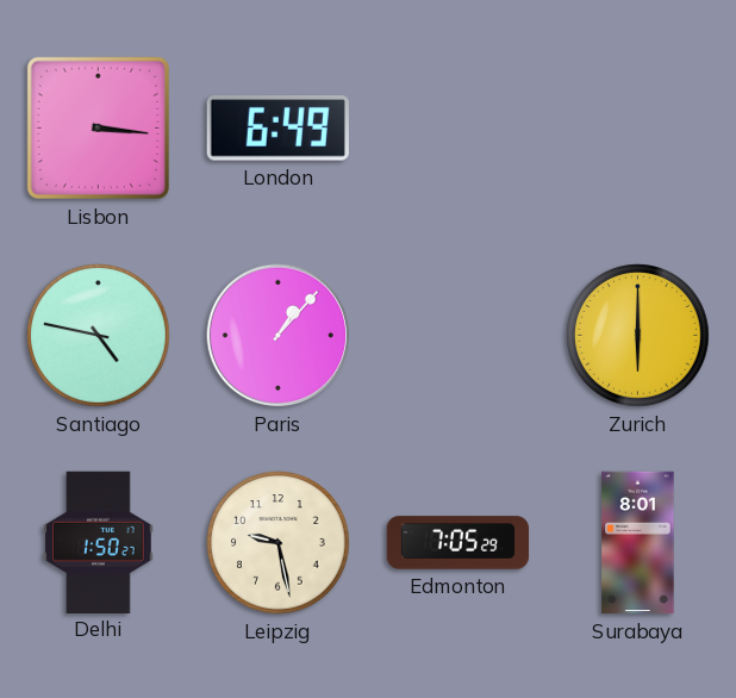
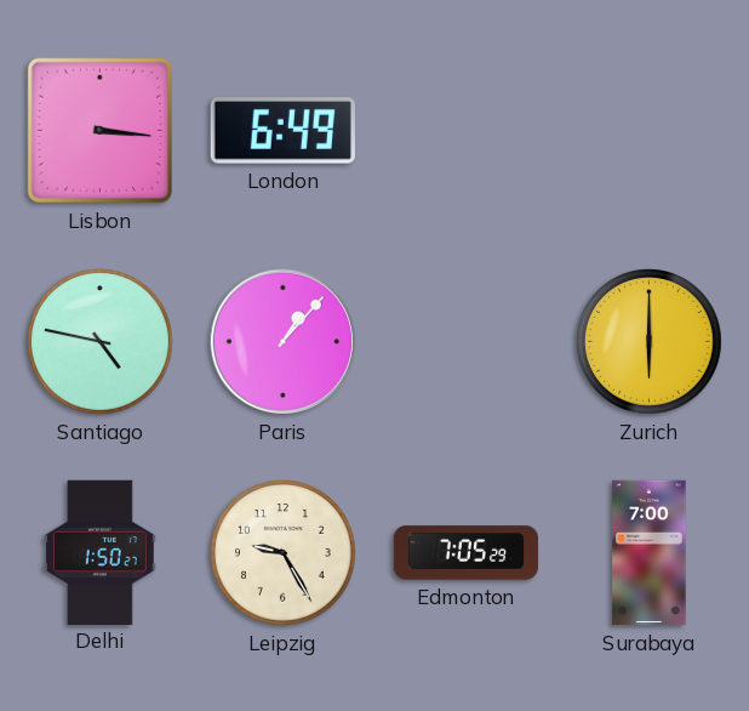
Leipzig: 9:28 -> 9:25 (284, 553)
Surabaya: 8:01 -> 7:00 (650, 553)
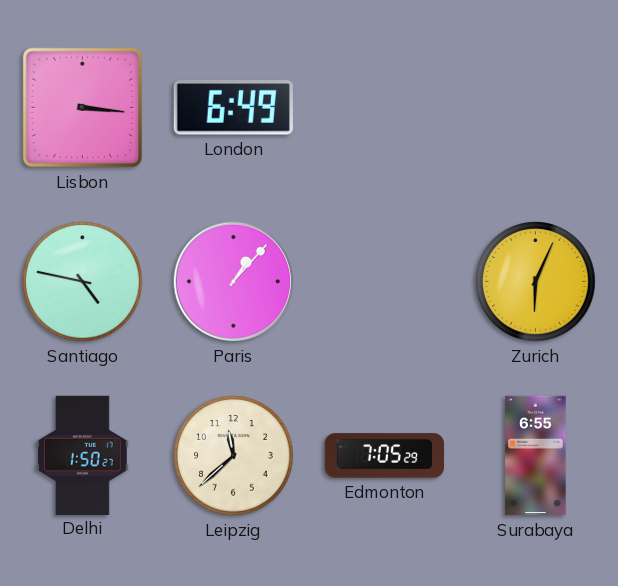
Zurich: 6:00 -> 6:04 (536, 282)
Leipzig: 9:25 -> 11:38 (234, 456)
Surabaya: 7:00 -> 6:55 (536, 456)
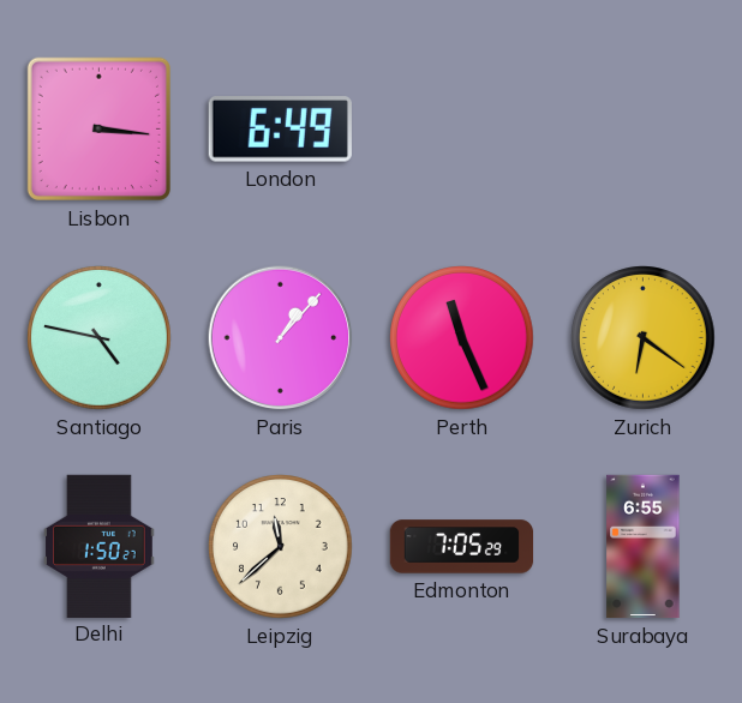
Perth: none -> 11:26 (462, 338)
Zurich: 6:04 -> 6:21 (644, 338)
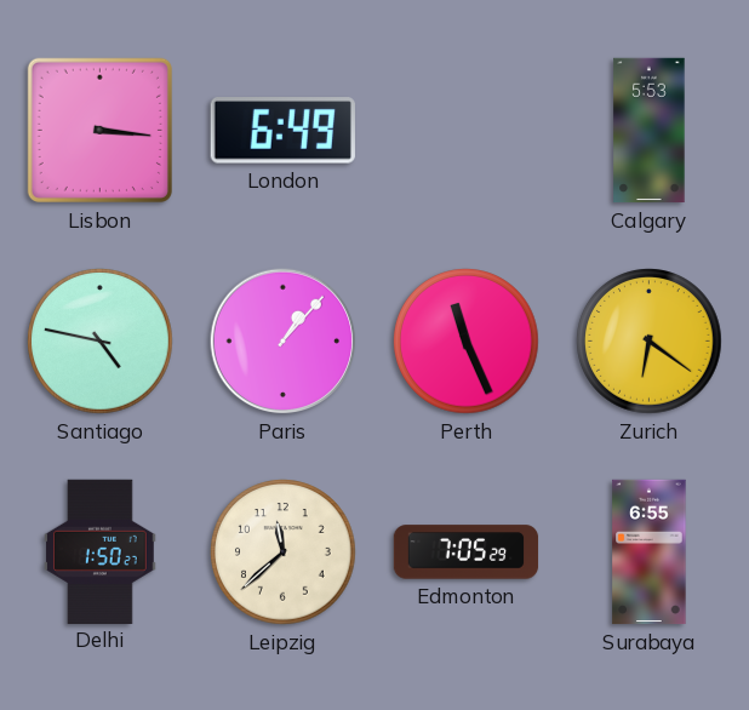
Calgary: none -> 5:53 (650, 131)
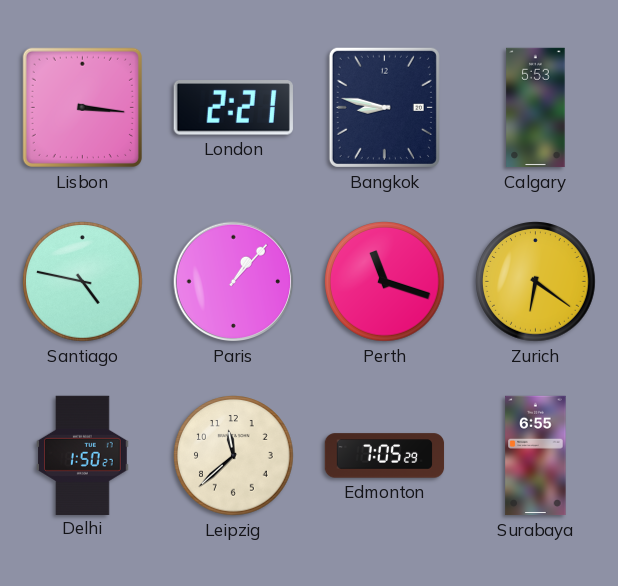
London: 6:49 -> 2:21 (233, 108)
Bangkok: none -> 8:47 (384, 107)
Perth: 11:26 -> 11:18 (385, 282)
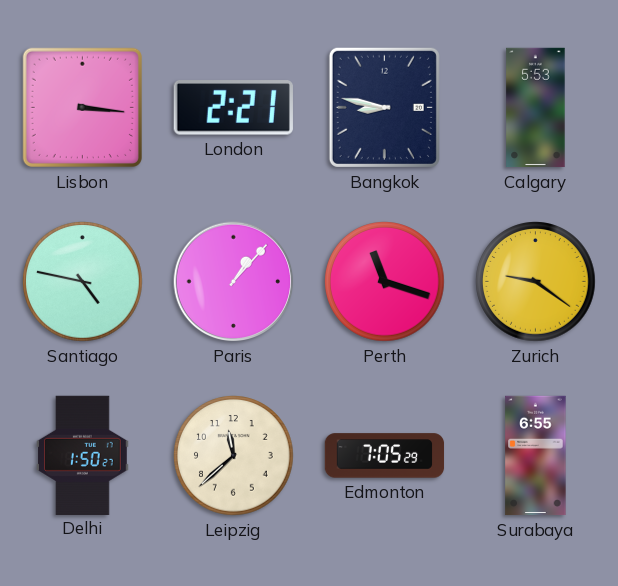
Zurich: 6:21 -> 9:21 (536, 282)
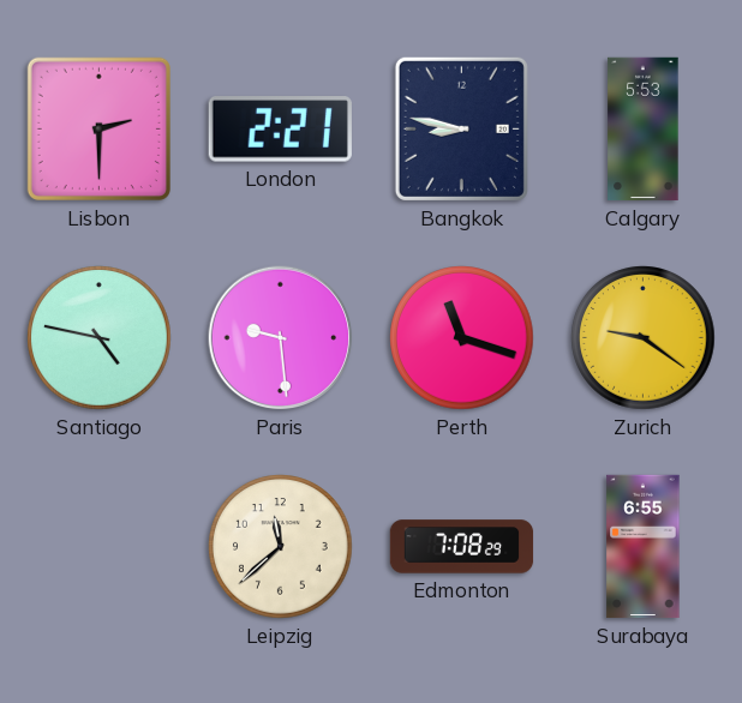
Lisbon: 3:16 -> 2:30 (98, 128)
Paris: 1:07 -> 9:29 (281, 338)
Delhi: 1:50 -> none (83, 455)
Edmonton: 7:05 -> 7:08 (462, 547)
